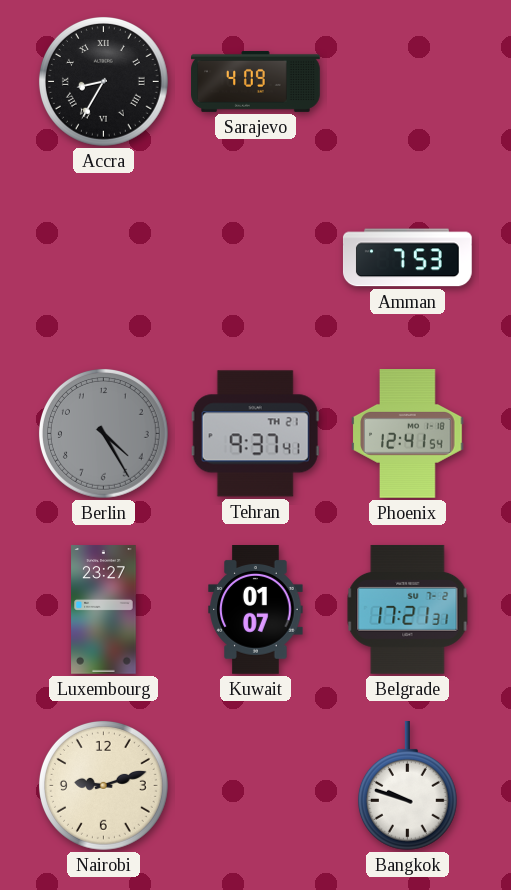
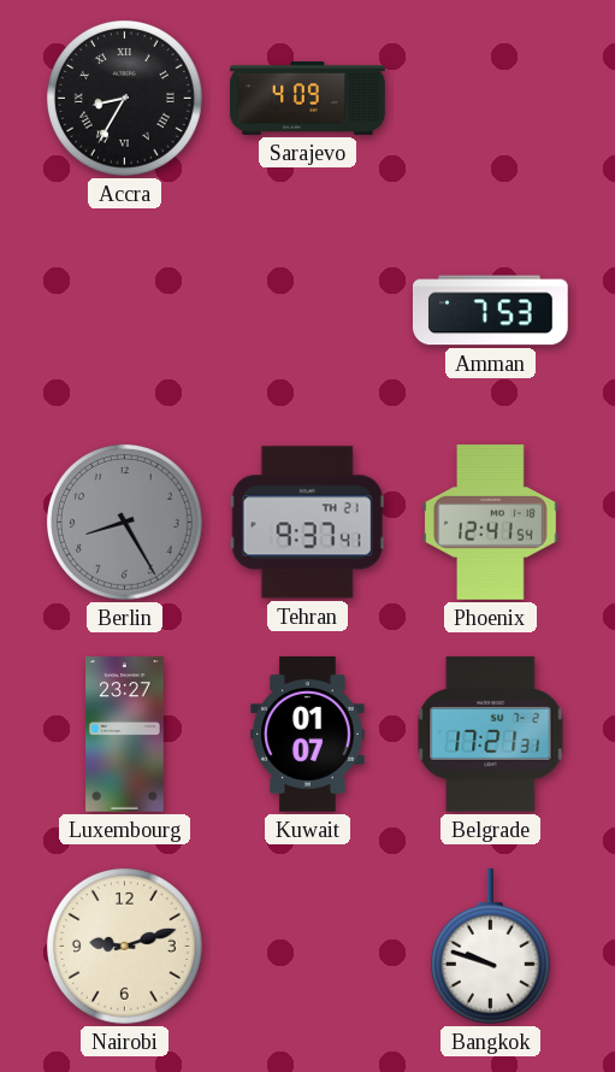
Berlin: 4:25 -> 8:25 (125, 523)
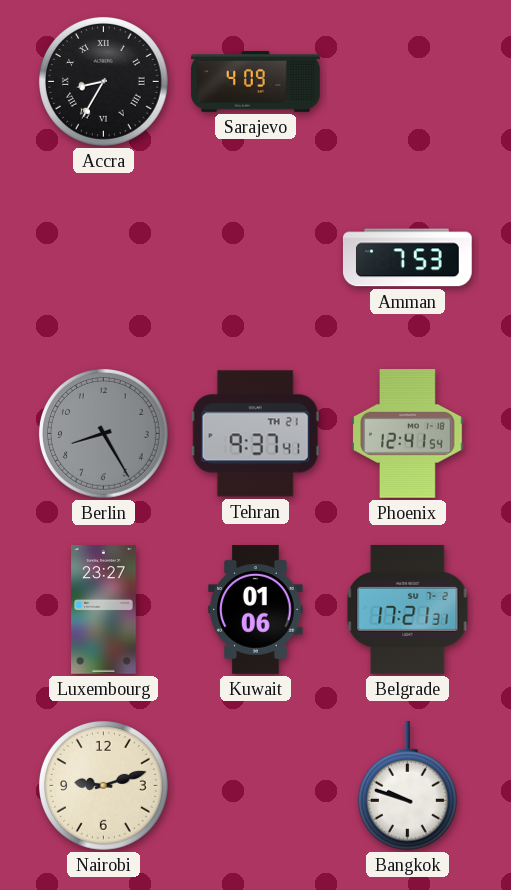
Kuwait: 01:07 -> 01:06 (256, 610)
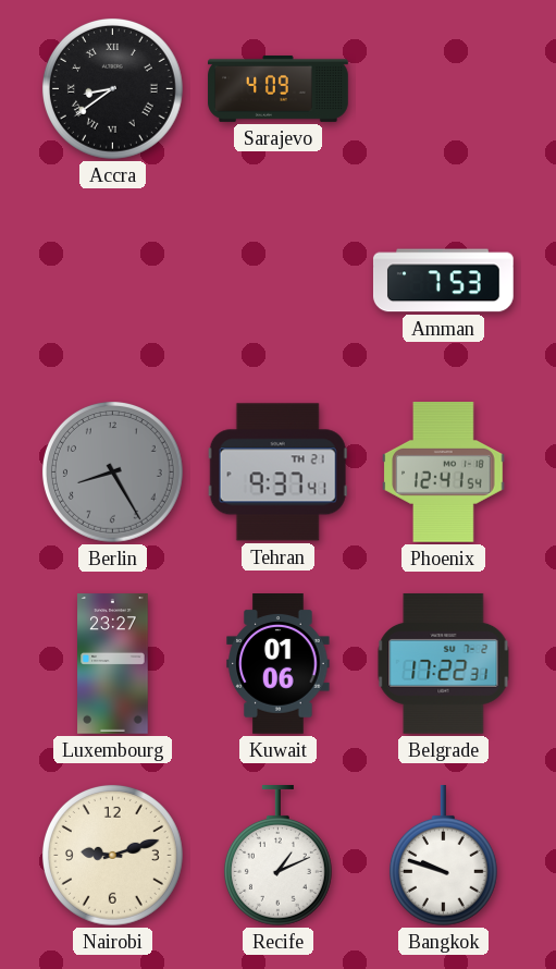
Accra: 8:35 -> 8:39 (113, 89)
Belgrade: 17:21 -> 17:22 (444, 664)
Recife: none -> 1:11 (277, 856)
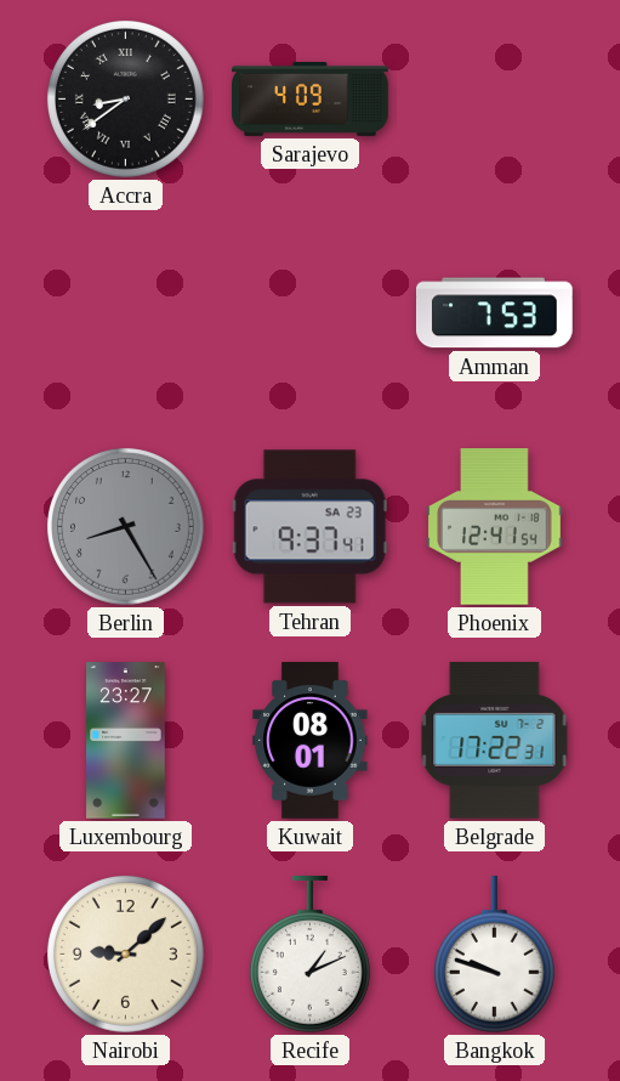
Tehran date: TH 21 -> SA 23 (309, 527)
Kuwait: 01:06 -> 08:01 (311, 741)
Nairobi: 9:12 -> 9:08 (126, 955)
